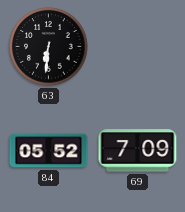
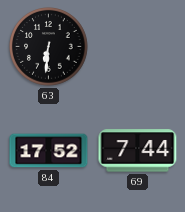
84: 05:52 -> 17:52 (49, 151)
69: 7:09 -> 7:44 (138, 151)
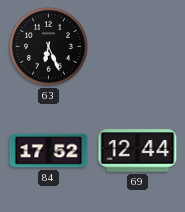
63: 6:31 -> 6:26 (49, 47)
69: 7:44 -> 12:44 (138, 151)
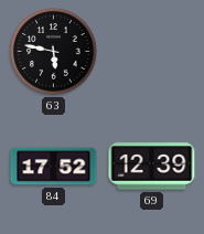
63: 6:26 -> 5:47 (54, 52)
69: 12:44 -> 12:39 (152, 167)
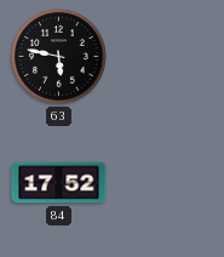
69: 12:39 -> none (152, 167)
